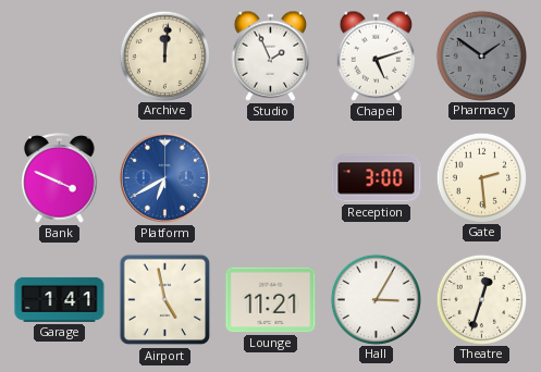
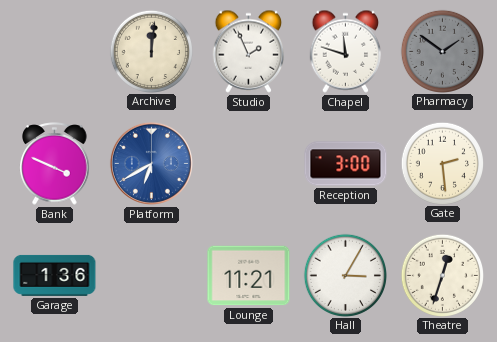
Chapel: 5:12 -> 11:48 (346, 51)
Garage: 1:41 -> 1:36 (55, 275)
Airport: 4:58 -> none (165, 300)
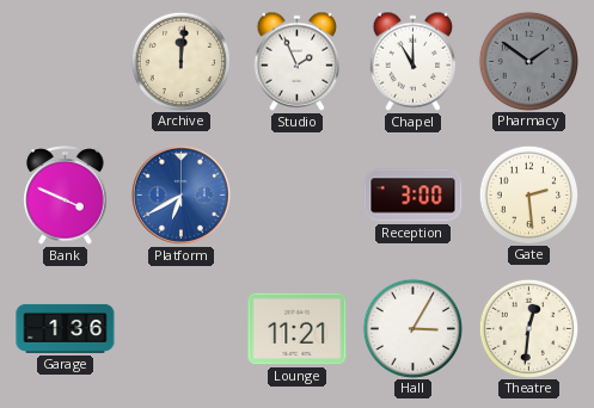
Chapel: 11:48 -> 11:00 (414, 61)
Theatre: 12:33 -> 12:31 (528, 328)
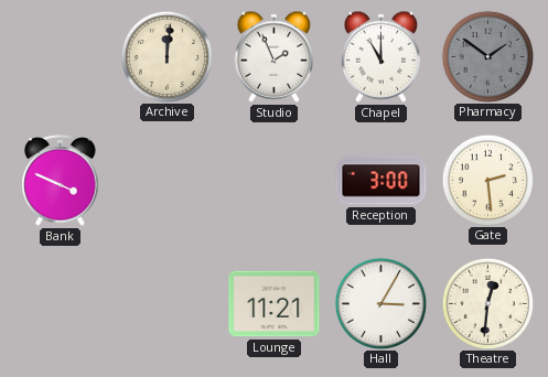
Platform: 6:40 -> none (180, 194)
Garage: 1:36 -> none (66, 328)
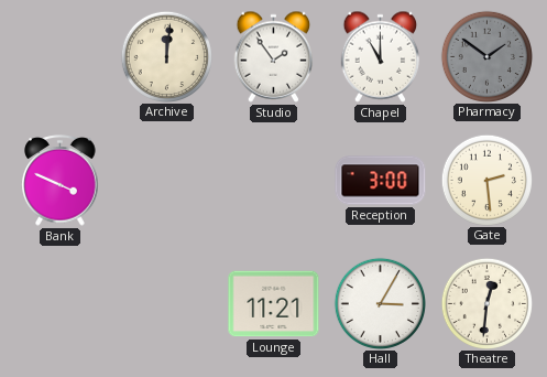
Studio: 1:56 -> 1:54 (274, 56)
